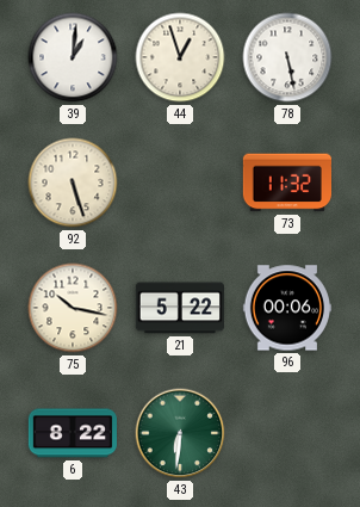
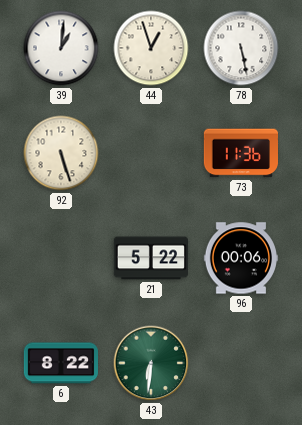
73: 11:32 -> 11:36 (240, 153)
75: 10:17 -> none (73, 308)
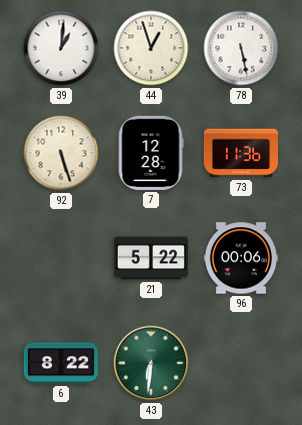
7: none -> 12:28 (151, 153)
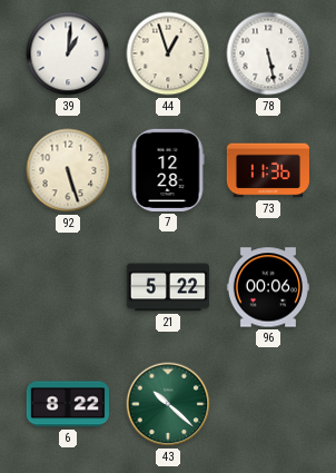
43: 6:31 -> 10:22 (168, 404)
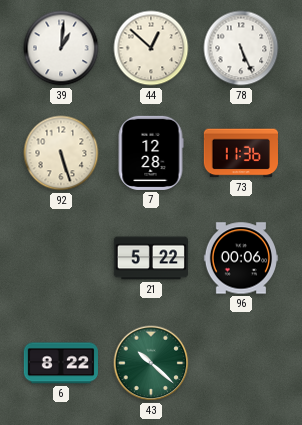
44: 12:57 -> 12:52 (151, 48)
78: 5:28 -> 5:26 (241, 48)
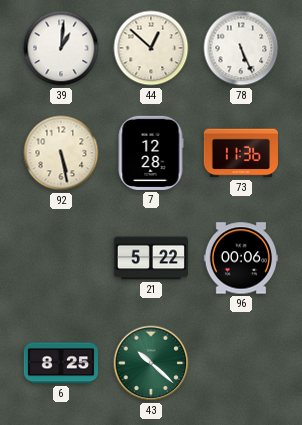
92: 5:27 -> 5:28 (61, 153)
6: 8:22 -> 8:25 (60, 363)
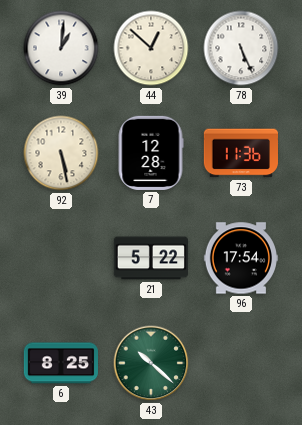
96: 00:06 -> 17:54 (240, 258)
